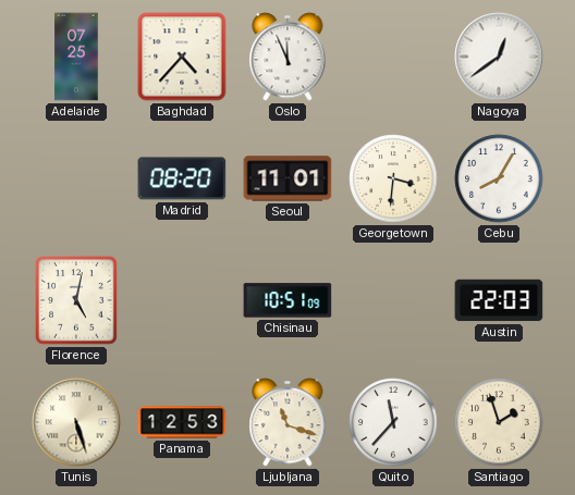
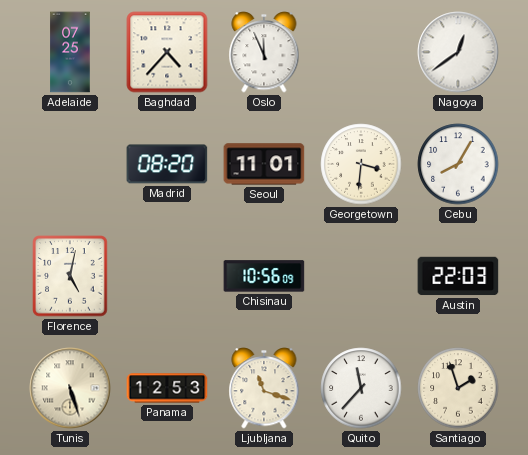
Chisinau: 10:51 -> 10:56 (264, 276)
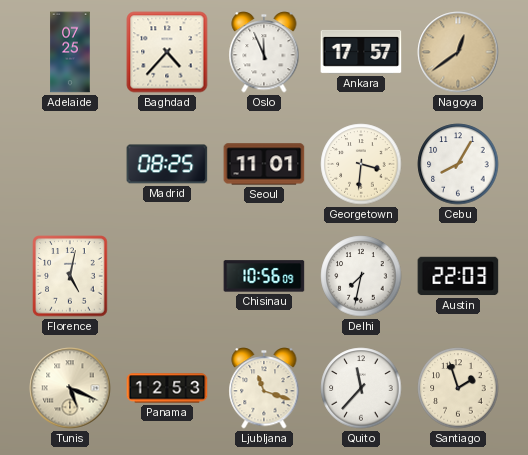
Ankara: none -> 17:57 (361, 52)
Nagoya dial: white -> champagne (458, 52)
Madrid: 08:20 -> 08:25 (167, 164)
Delhi: none -> 7:32 (361, 276)
Tunis: 5:27 -> 5:19 (70, 388)
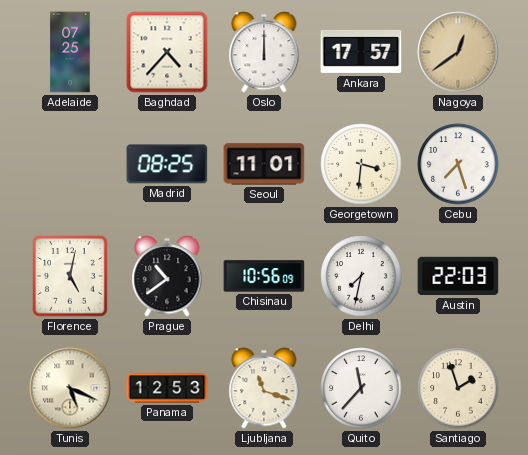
Oslo: 11:56 -> 12:00 (264, 52)
Cebu: 8:05 -> 7:27 (458, 164)
Prague: none -> 10:39 (167, 276)
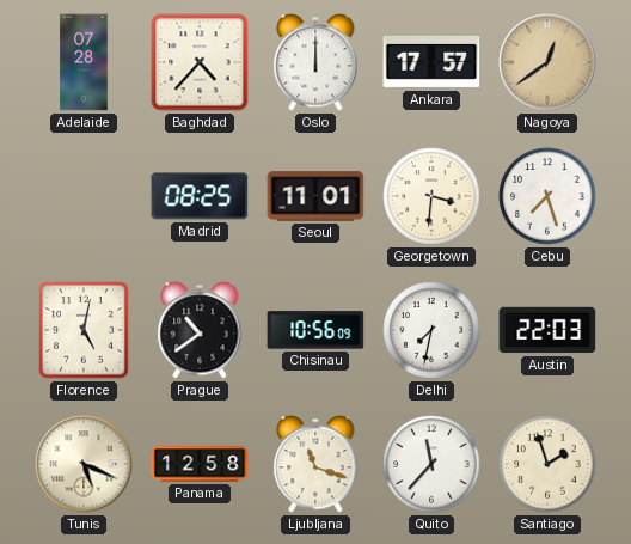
Adelaide: 07:25 -> 07:28 (84, 62)
Panama: 12:53 -> 12:58 (200, 464)
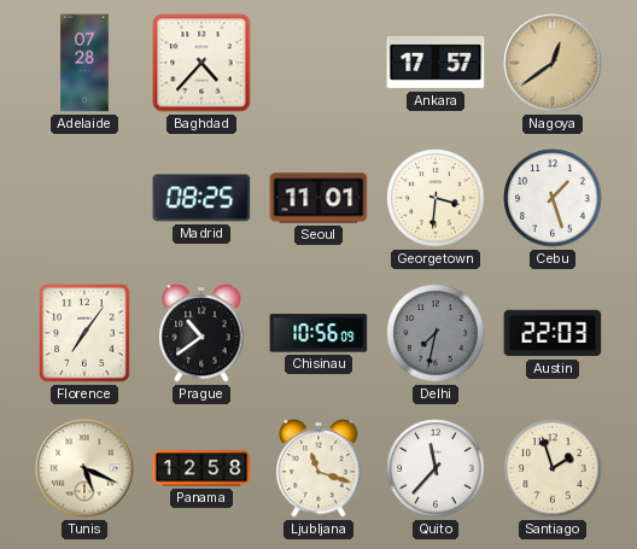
Oslo: 12:00 -> none (315, 62)
Cebu: 7:27 -> 1:27 (553, 198)
Florence: 5:02 -> 7:06 (84, 333)
Delhi dial: white -> grey (436, 333)
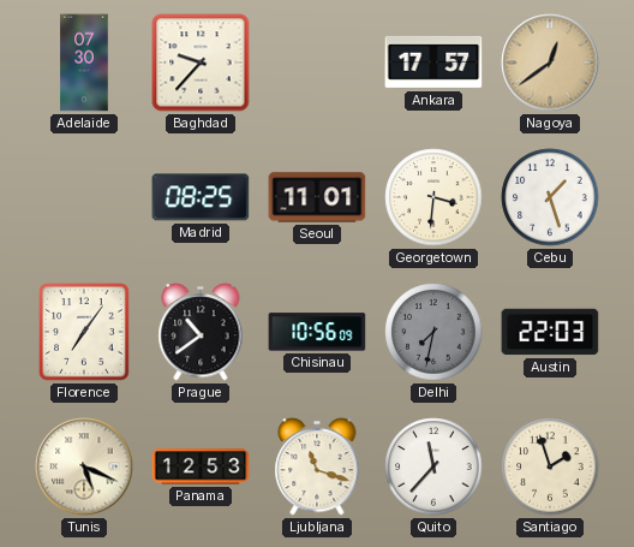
Adelaide: 07:28 -> 07:30 (84, 63)
Baghdad: 4:37 -> 9:37 (201, 63)
Panama: 12:58 -> 12:53 (201, 466)
